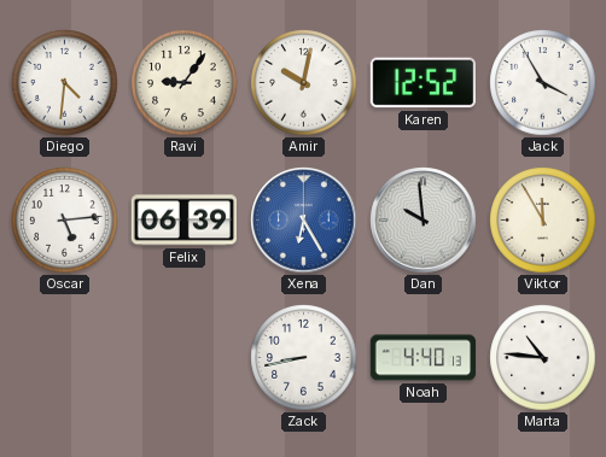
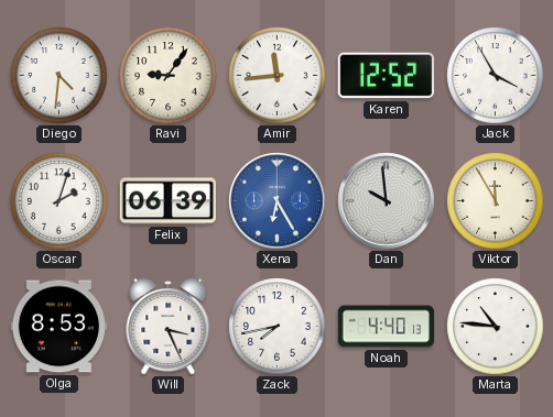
Amir: 10:02 -> 11:44 (278, 76)
Oscar: 5:14 -> 2:03 (59, 201)
Olga: none -> 8:53 (58, 327)
Will: none -> 3:26 (169, 326)
Zack: 8:43 -> 7:43 (278, 327)
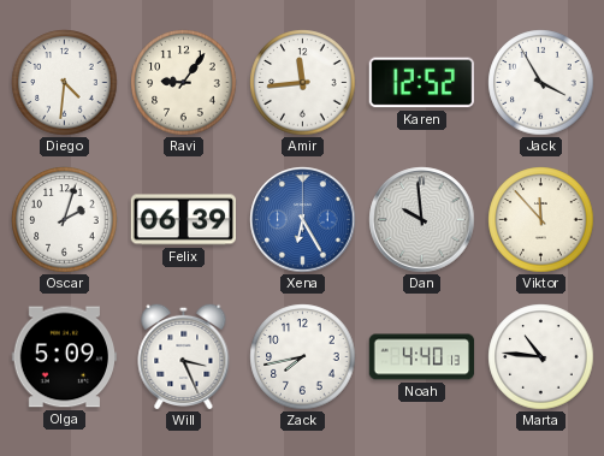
Viktor: 11:55 -> 11:53 (541, 220)
Olga: 8:53 -> 5:09 (64, 357)
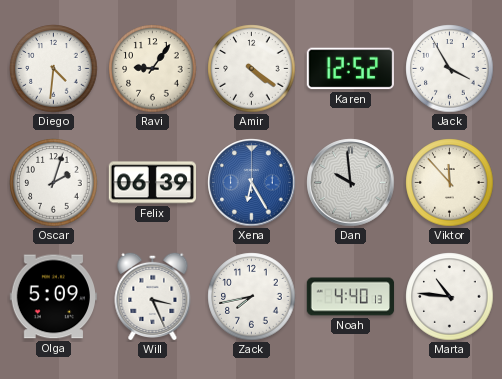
Amir: 11:44 -> 4:21 (252, 69)
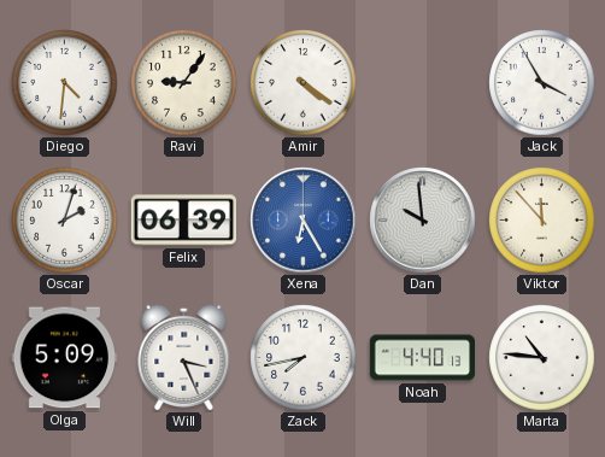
Karen: 12:52 -> none (350, 69)
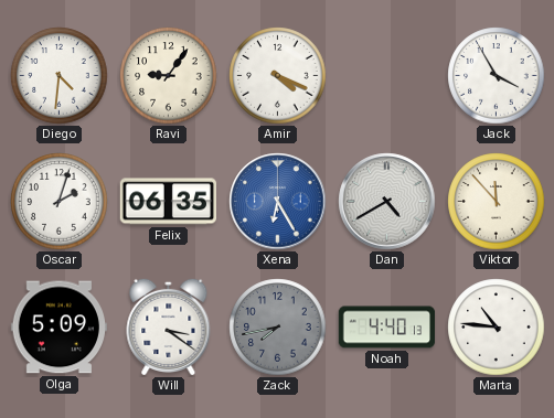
Amir: 4:21 -> 4:19 (278, 76)
Felix: 06:39 -> 06:35 (168, 202)
Dan: 9:59 -> 4:40 (387, 202)
Will: 3:26 -> 3:21 (169, 326)
Zack dial: white -> grey (278, 328)
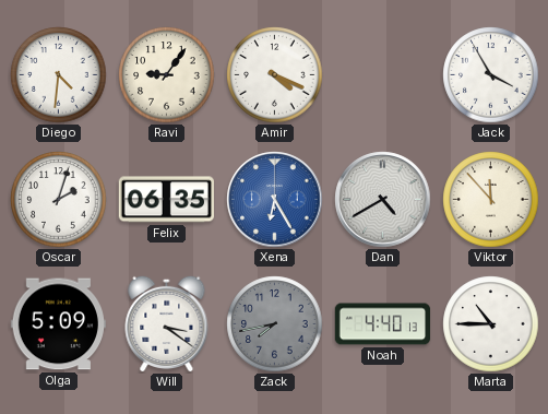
Marta: 10:46 -> 10:45 (491, 324)
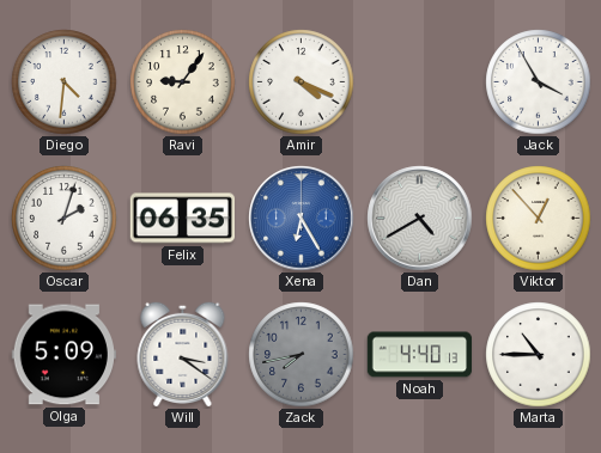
Viktor: 11:53 -> 12:53 (539, 219)
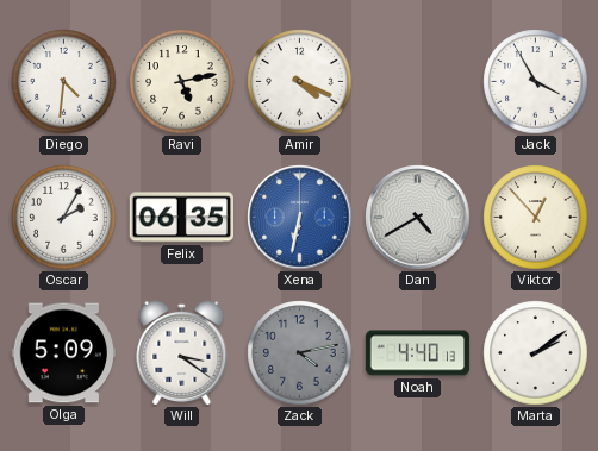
Ravi: 9:06 -> 5:13 (182, 82)
Oscar: 2:03 -> 2:05 (64, 218)
Xena: 6:25 -> 6:32 (300, 218)
Zack: 7:43 -> 4:13 (300, 353)
Marta: 10:45 -> 2:09 (536, 353)
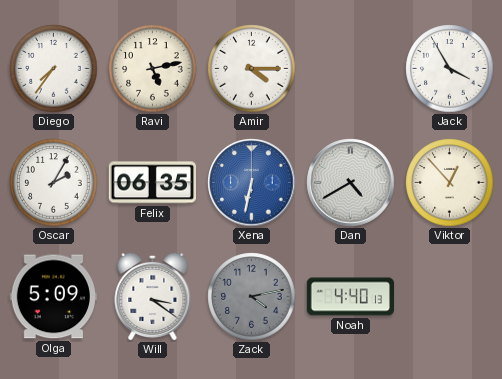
Diego: 4:31 -> 7:36 (54, 69)
Amir: 4:19 -> 4:15 (252, 69)
Marta: 2:09 -> none (536, 353)
